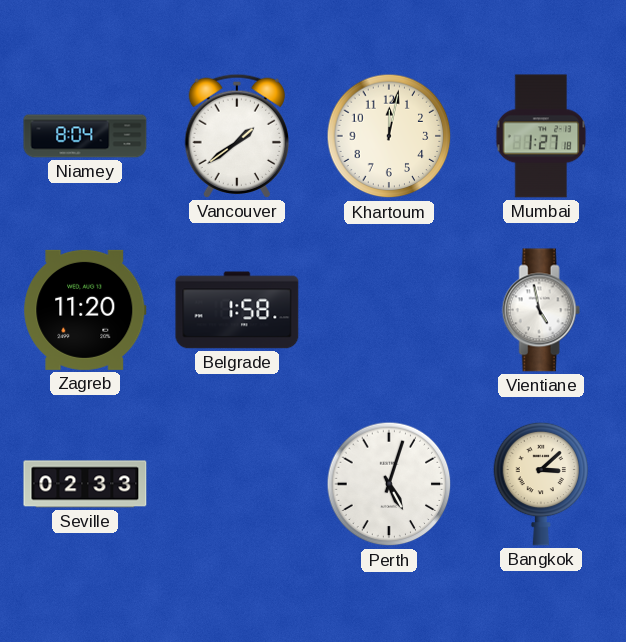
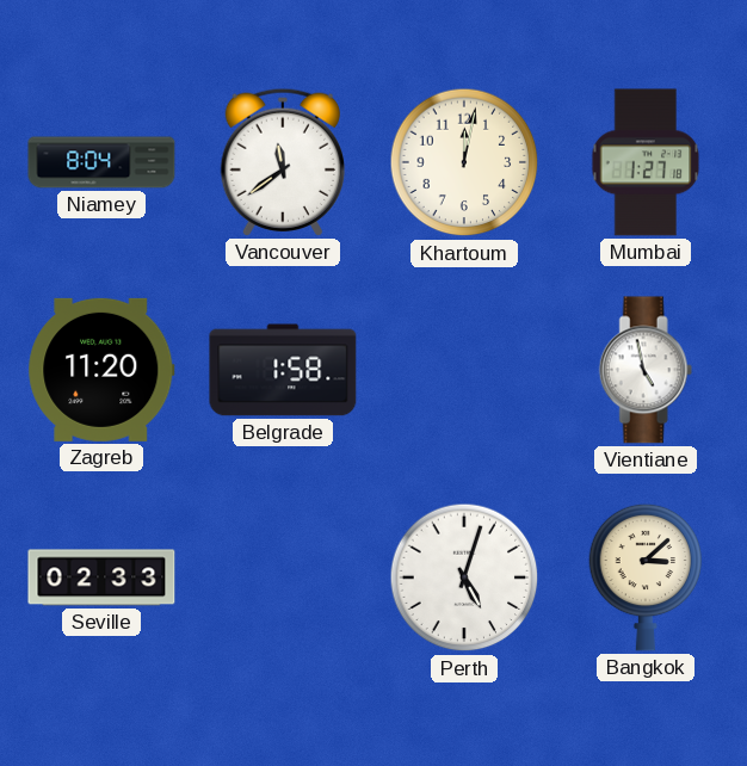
Vancouver: 1:39 -> 11:39 (282, 162)
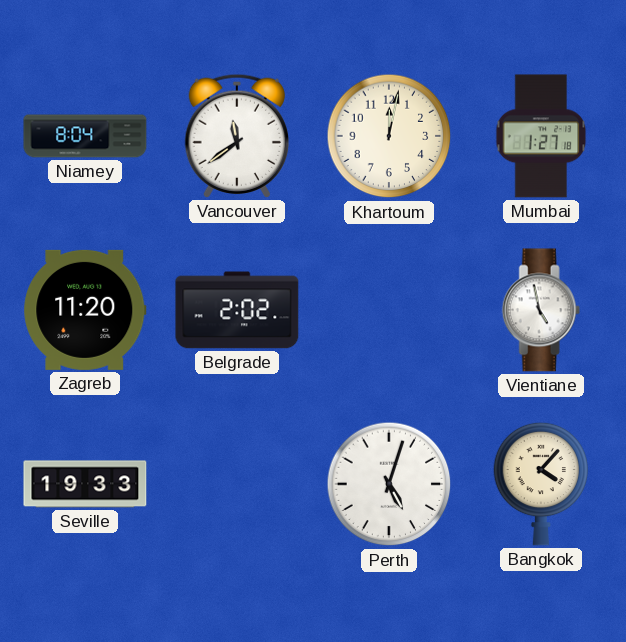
Belgrade: 1:58 -> 2:02 (237, 310)
Seville: 02:33 -> 19:33 (85, 484)
Bangkok: 3:08 -> 4:07 (541, 484)
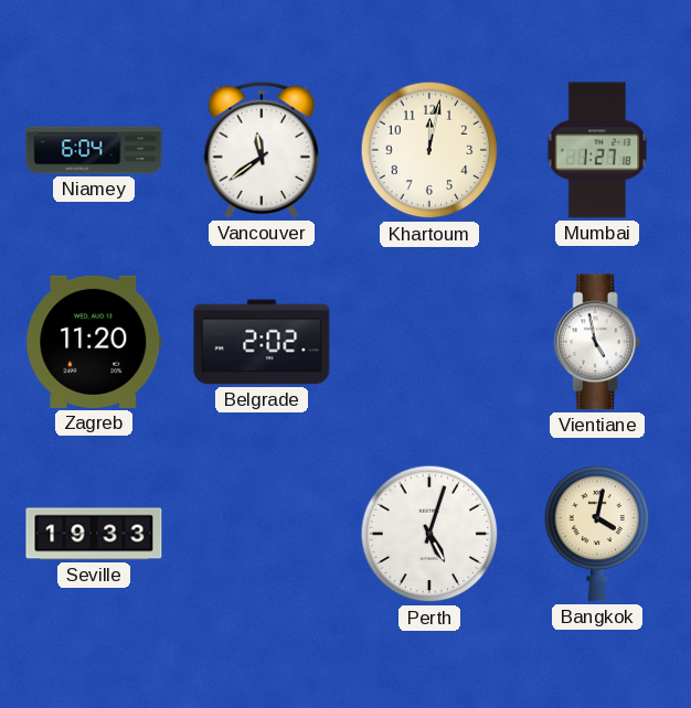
Niamey: 8:04 -> 6:04 (94, 150)
Bangkok: 4:07 -> 4:02 (597, 534)
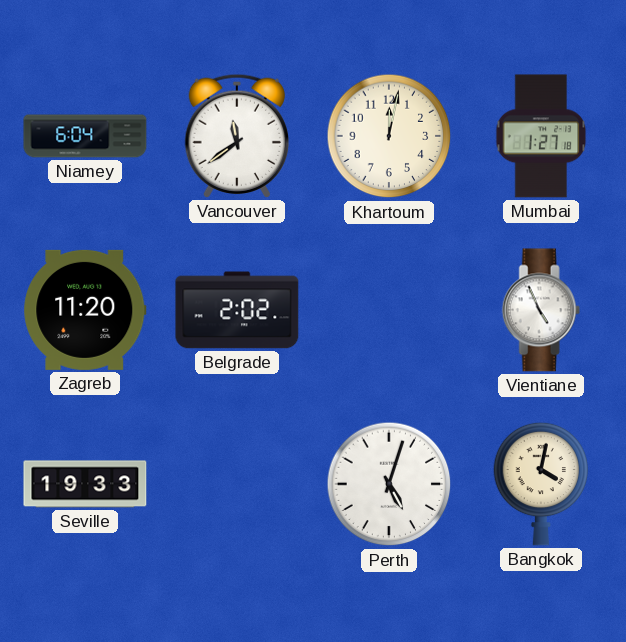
Vientiane: 4:58 -> 4:56 (541, 310)
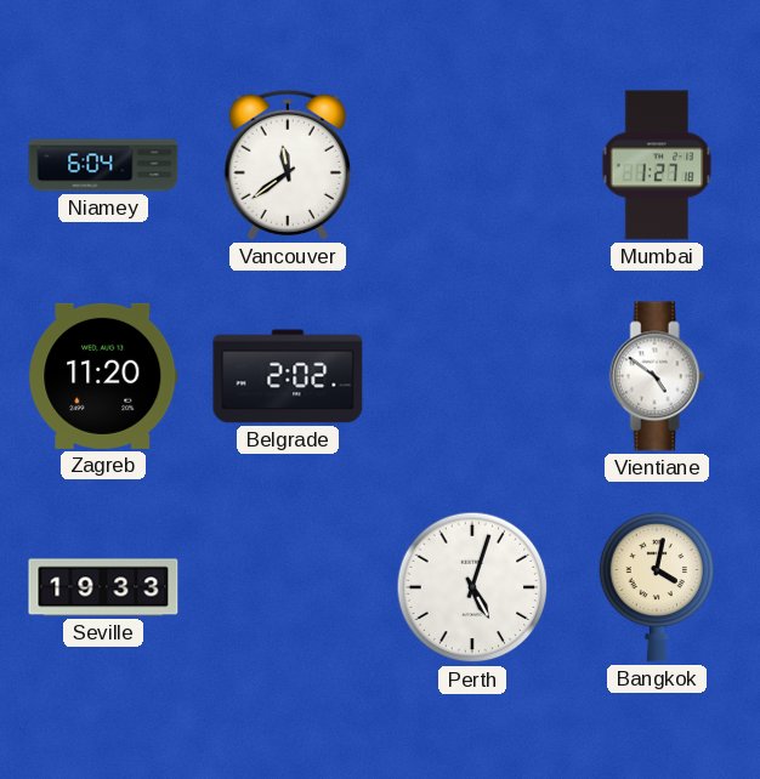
Khartoum: 12:02 -> none (389, 136)
Vientiane: 4:56 -> 4:51 (657, 376)
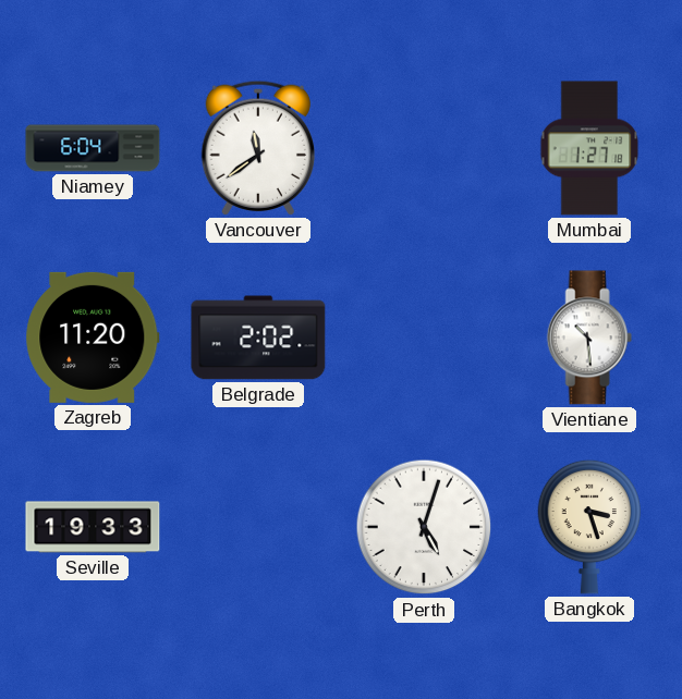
Vientiane: 4:51 -> 10:29 (589, 338)
Bangkok: 4:02 -> 3:27 (589, 527)
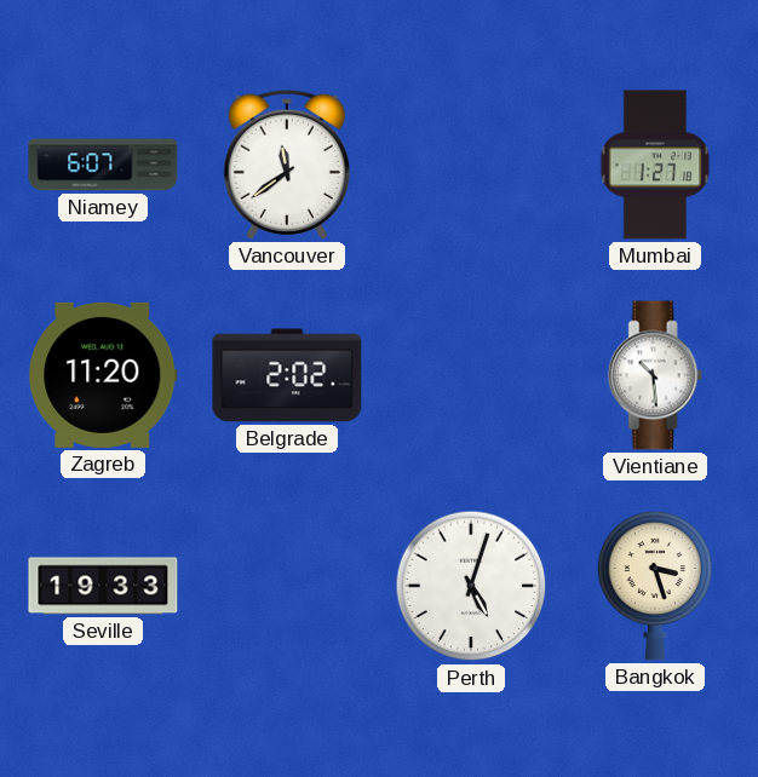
Niamey: 6:04 -> 6:07 (103, 165)
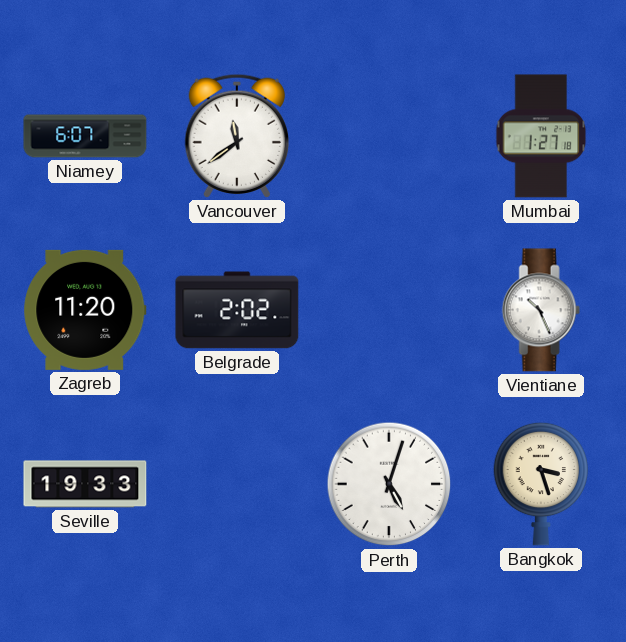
Vientiane: 10:29 -> 10:26 (541, 310)
